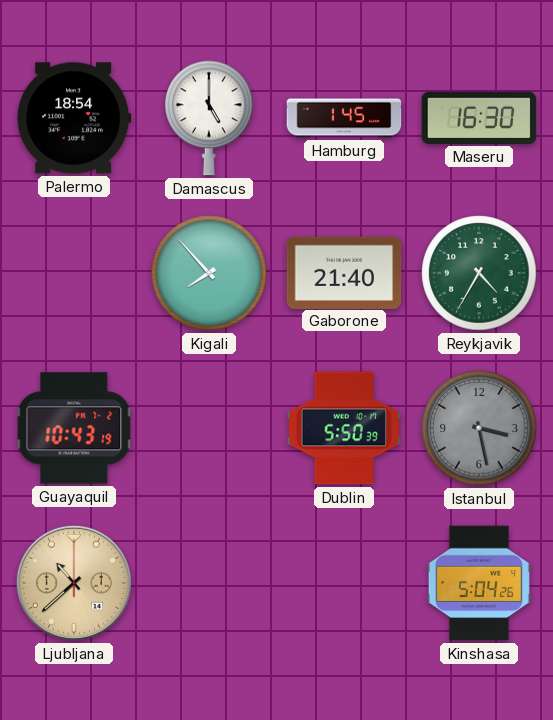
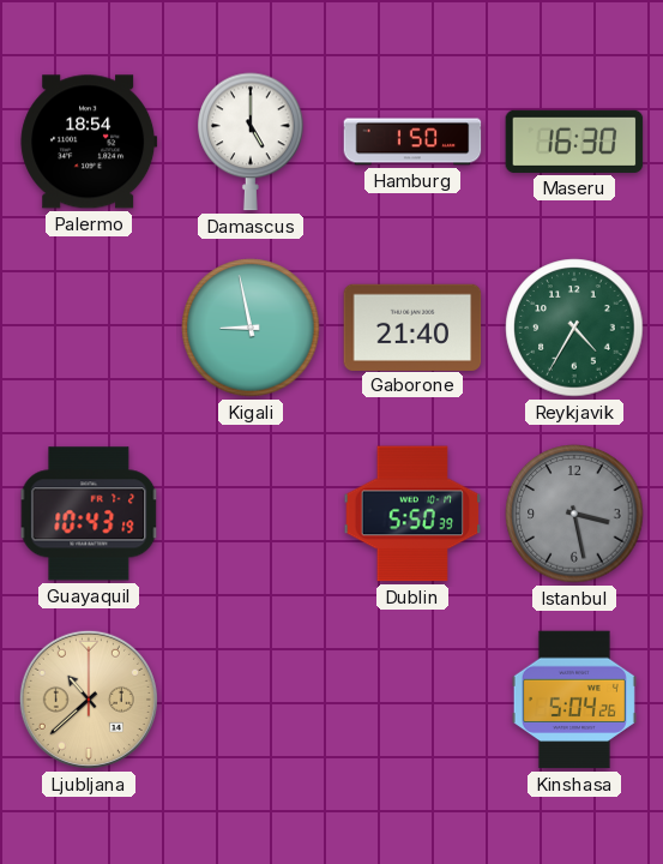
Hamburg: 1:45 -> 1:50 (412, 142)
Kigali: 7:53 -> 8:58 (251, 328)
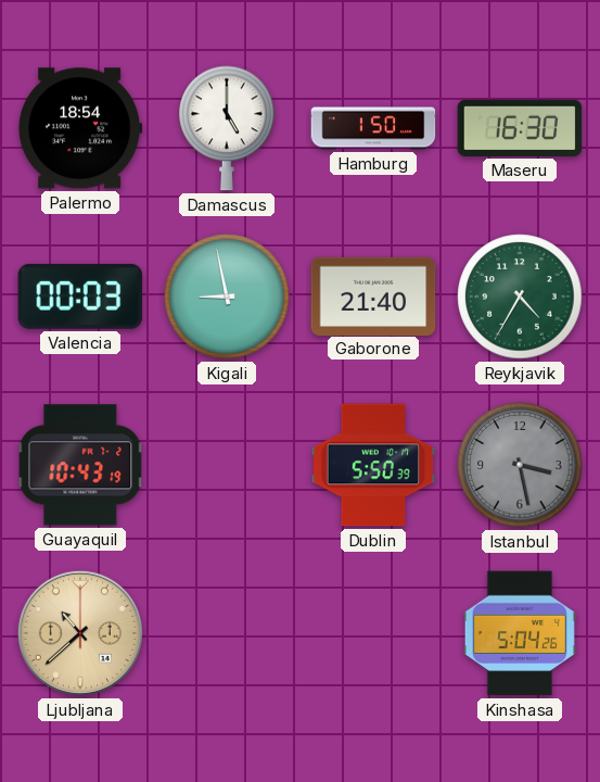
Valencia: none -> 00:03 (80, 297)
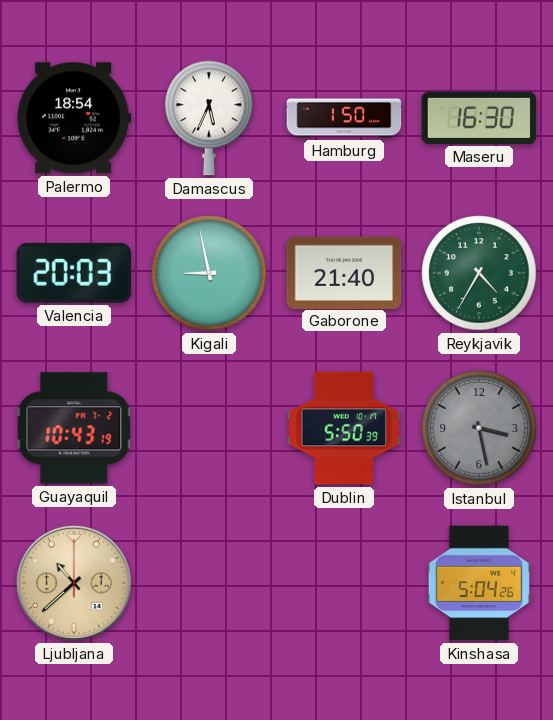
Damascus: 5:00 -> 5:34 (209, 118)
Valencia: 00:03 -> 20:03 (74, 273)
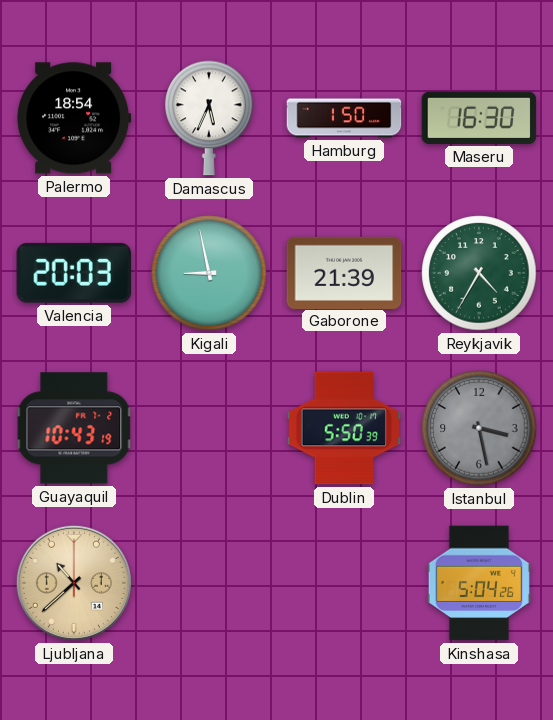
Gaborone: 21:40 -> 21:39 (344, 272)
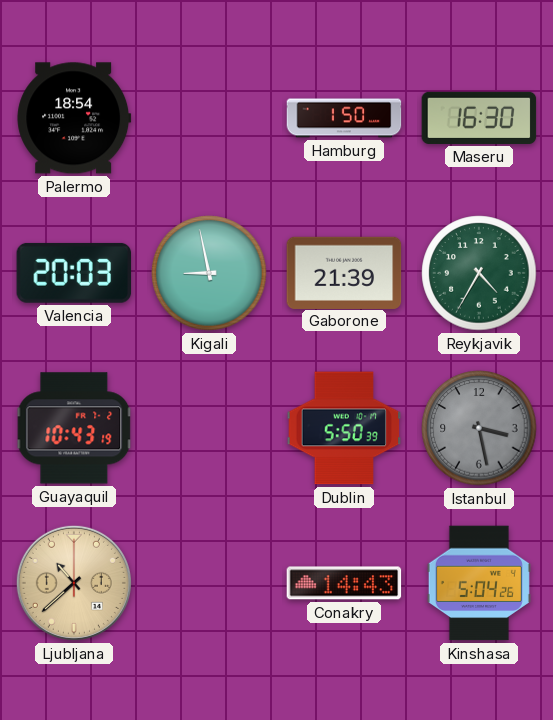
Damascus: 5:34 -> none (209, 118)
Conakry: none -> 14:43 (344, 583)
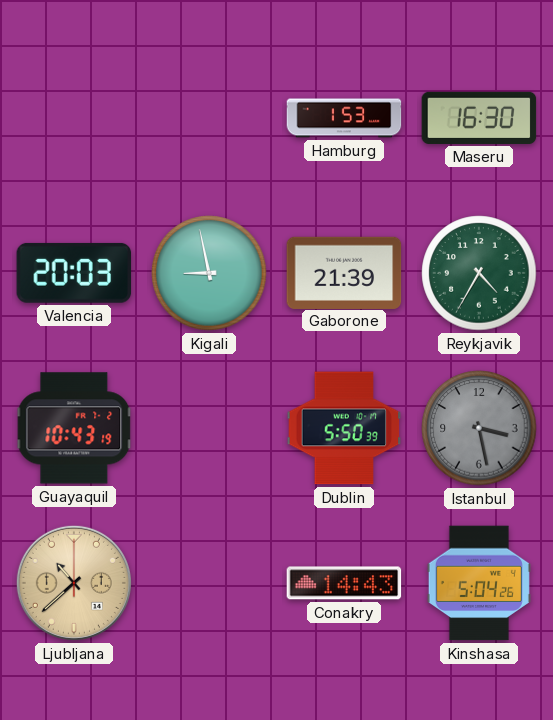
Palermo: 18:54 -> none (74, 118)
Hamburg: 1:50 -> 1:53 (344, 118)
